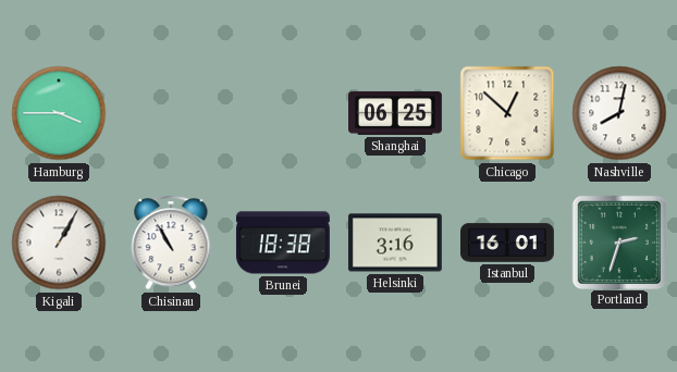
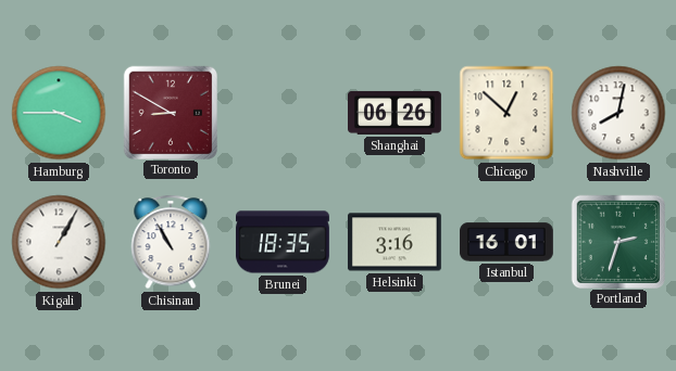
Toronto: none -> 8:50 (170, 112)
Shanghai: 06:25 -> 06:26 (396, 113)
Brunei: 18:38 -> 18:35 (283, 242)
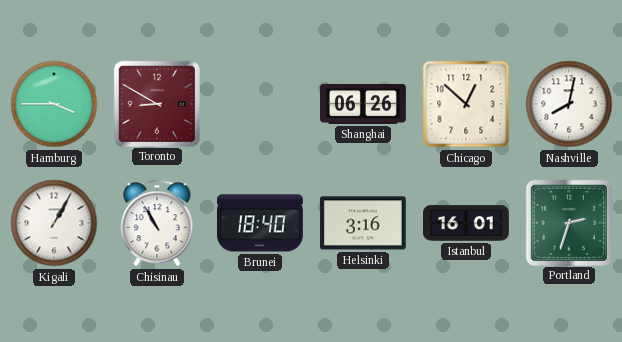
Brunei: 18:35 -> 18:40 (260, 223)
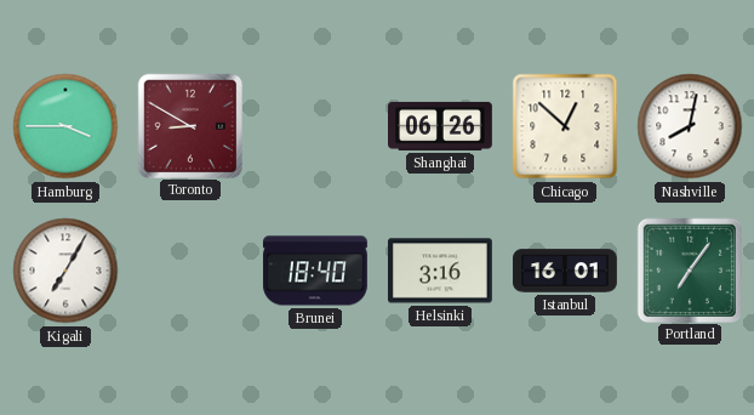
Kigali: 1:05 -> 7:05 (65, 271)
Chisinau: 10:55 -> none (157, 223)
Portland: 2:33 -> 7:06 (689, 269)
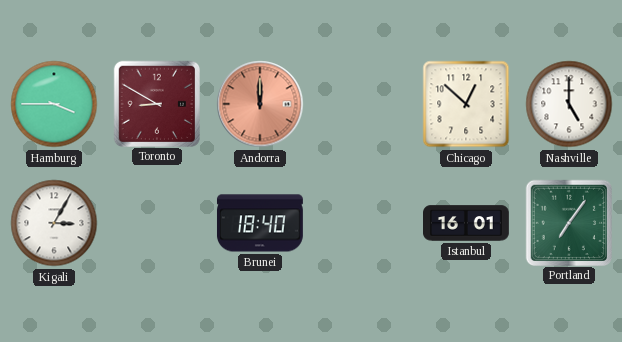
Andorra: none -> 12:00 (260, 104)
Shanghai: 06:26 -> none (441, 126)
Nashville: 8:02 -> 5:00 (569, 104)
Kigali: 7:05 -> 3:05 (54, 223)
Helsinki: 3:16 -> none (440, 271)
